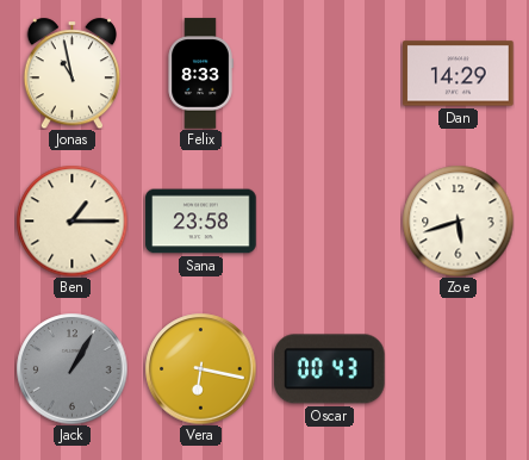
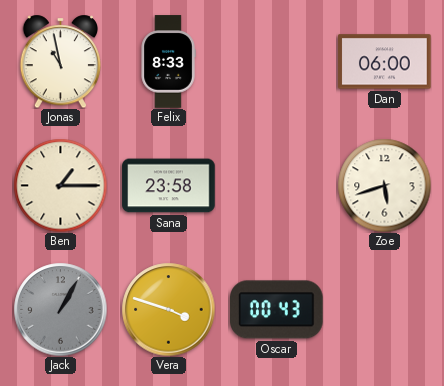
Dan: 14:29 -> 06:00 (385, 62)
Vera: 6:17 -> 3:48 (168, 309)
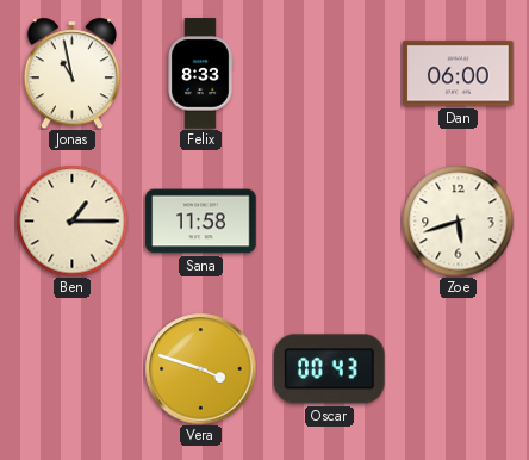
Sana: 23:58 -> 11:58 (201, 222)
Jack: 1:05 -> none (60, 309)
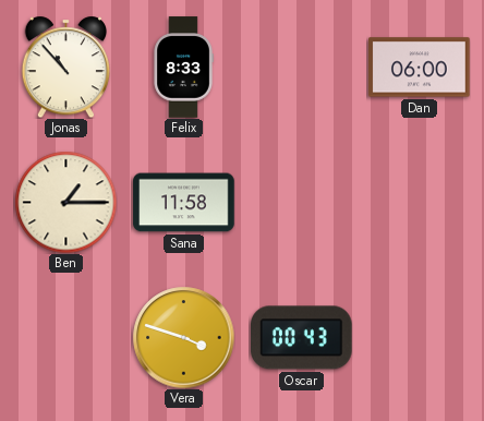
Jonas: 10:58 -> 10:53 (65, 67)
Zoe: 5:42 -> none (458, 220)
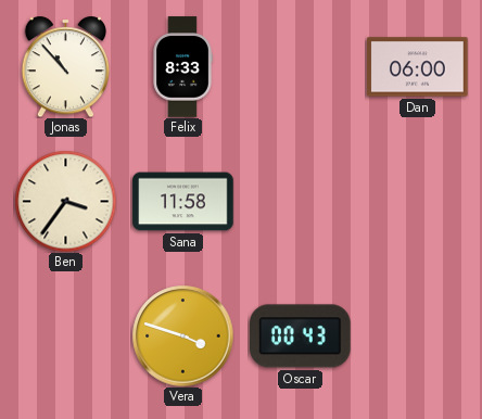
Ben: 1:15 -> 3:36 (65, 201)
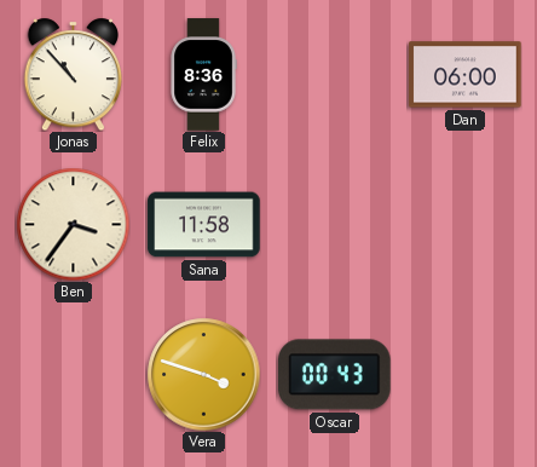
Felix: 8:33 -> 8:36 (203, 75)
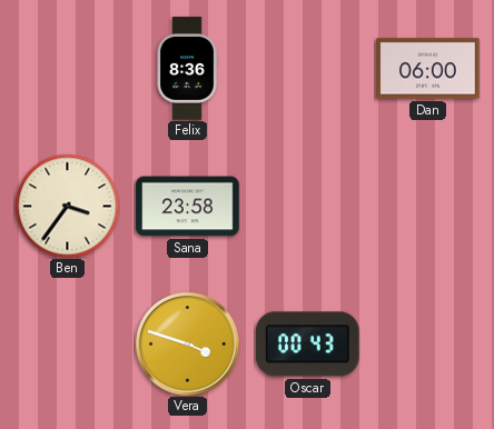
Jonas: 10:53 -> none (73, 74)
Sana: 11:58 -> 23:58 (188, 207)
